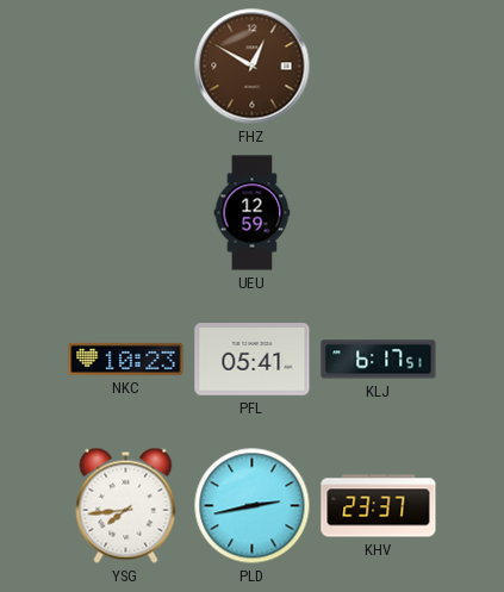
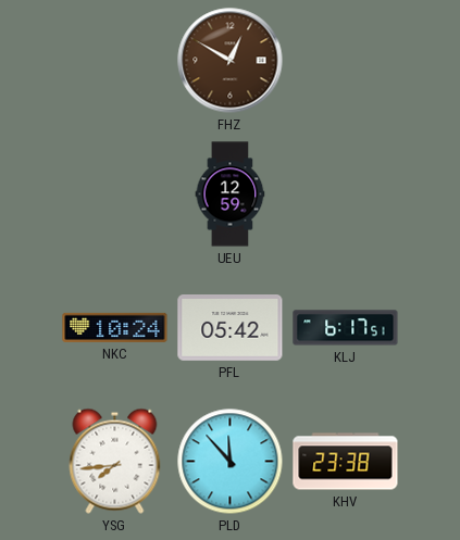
NKC: 10:23 -> 10:24 (115, 327)
PFL: 05:41 -> 05:42 (231, 328)
PLD: 2:43 -> 11:53 (231, 462)
KHV: 23:37 -> 23:38 (346, 462)
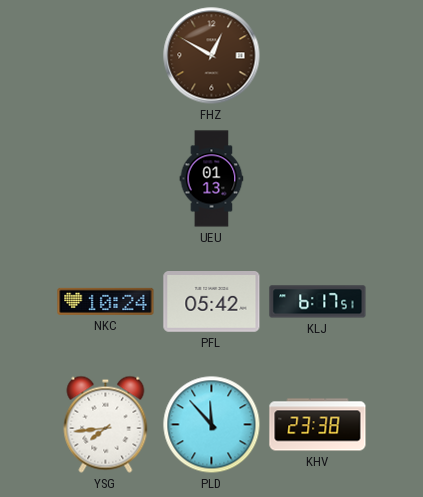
UEU: 12:59 -> 01:13 (212, 179)
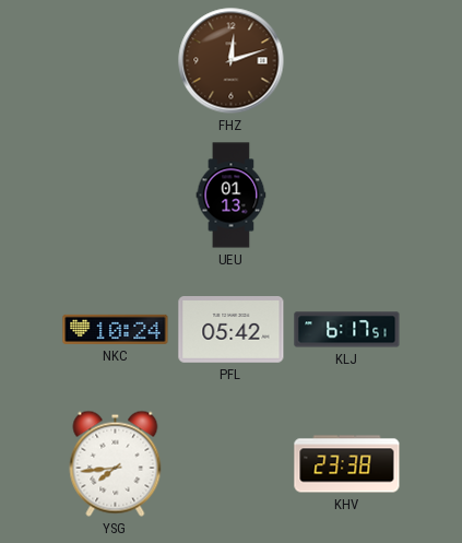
FHZ: 12:50 -> 12:12 (232, 61)
PLD: 11:53 -> none (212, 425)
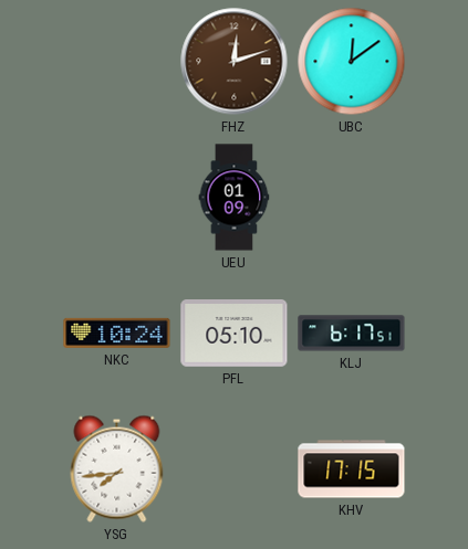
UBC: none -> 12:09 (352, 62)
UEU: 01:13 -> 01:09 (235, 198)
PFL: 05:42 -> 05:10 (235, 334)
KHV: 23:38 -> 17:15 (352, 469)
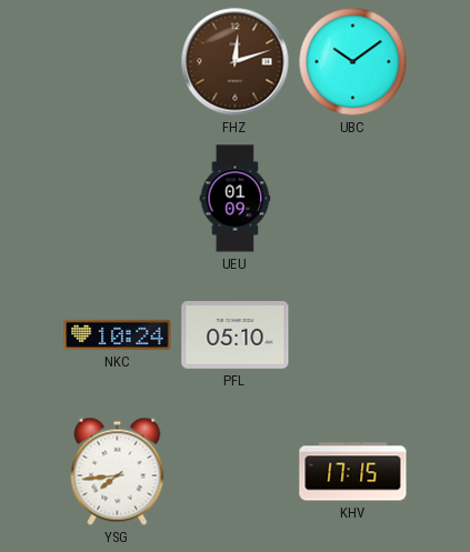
UBC: 12:09 -> 10:09 (353, 62)
KLJ: 6:17 -> none (352, 334)
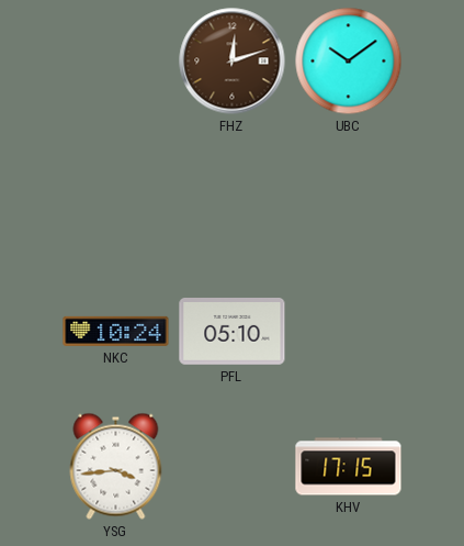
UEU: 01:09 -> none (236, 199)
YSG: 7:44 -> 3:44 (116, 466)
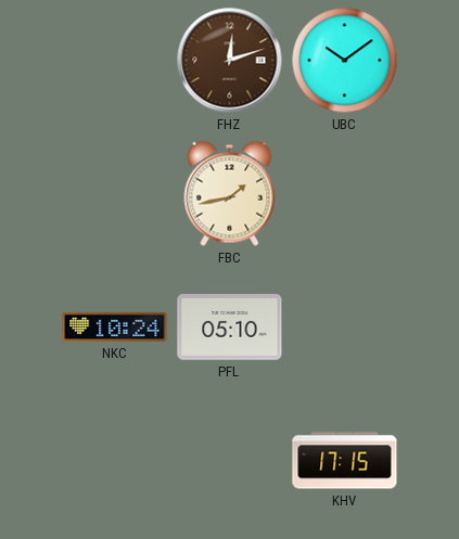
FBC: none -> 1:43 (230, 193)
YSG: 3:44 -> none (116, 466)
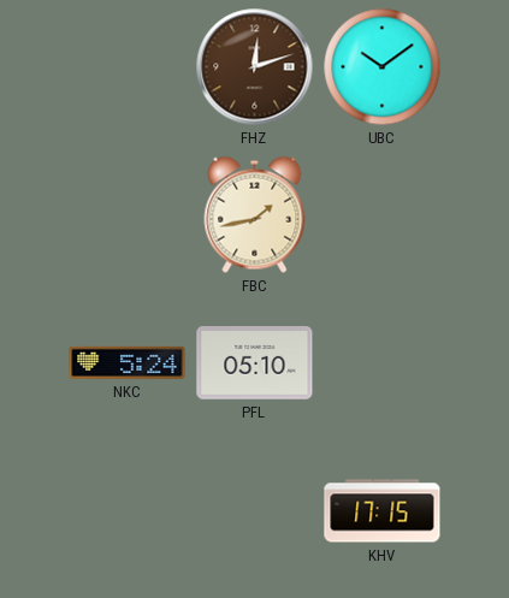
NKC: 10:24 -> 5:24 (128, 362)
